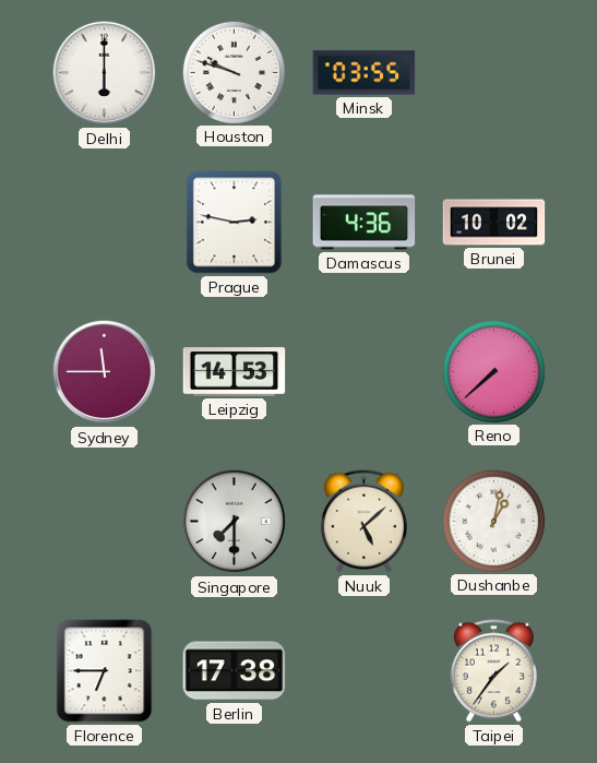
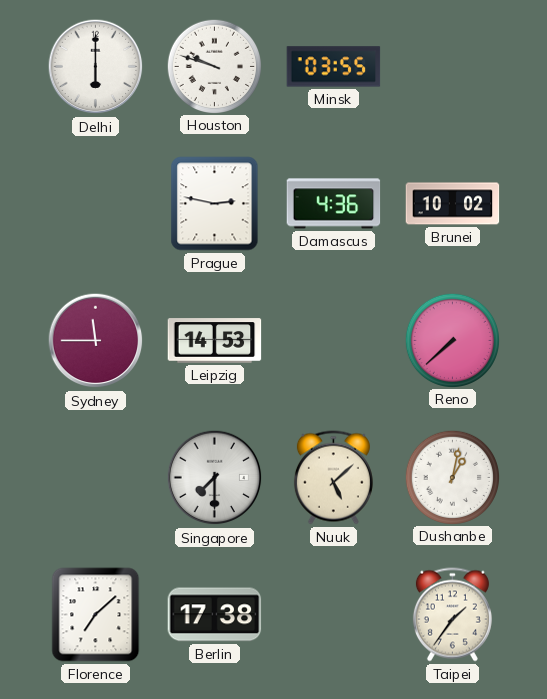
Florence: 6:45 -> 7:08 (96, 615)
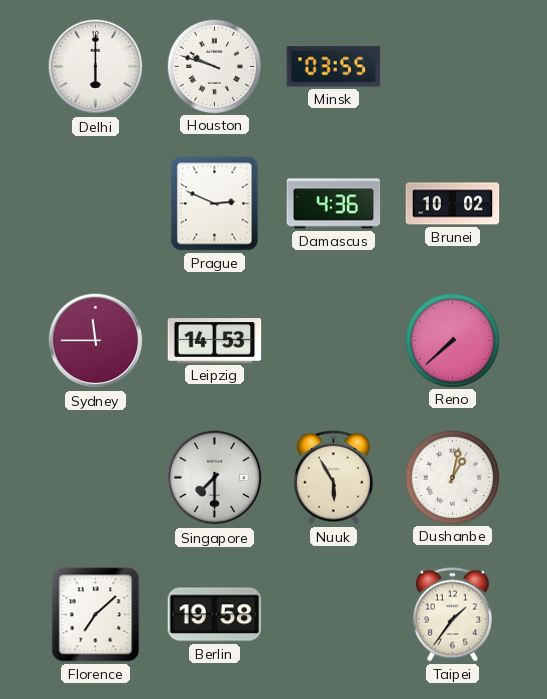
Prague: 2:47 -> 2:49 (215, 204)
Nuuk: 5:08 -> 5:55 (333, 478)
Berlin: 17:38 -> 19:58 (215, 615)
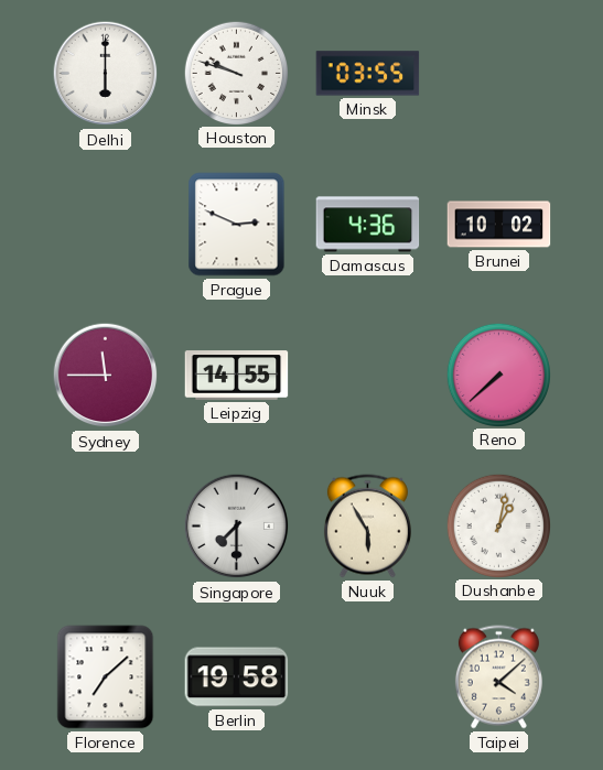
Leipzig: 14:53 -> 14:55 (237, 376)
Taipei: 1:36 -> 4:08 (498, 677)
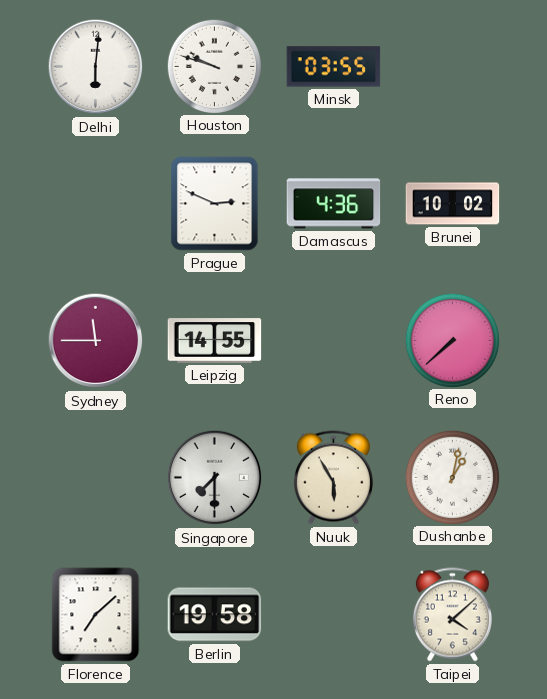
Delhi: 6:00 -> 6:01 (96, 67)
